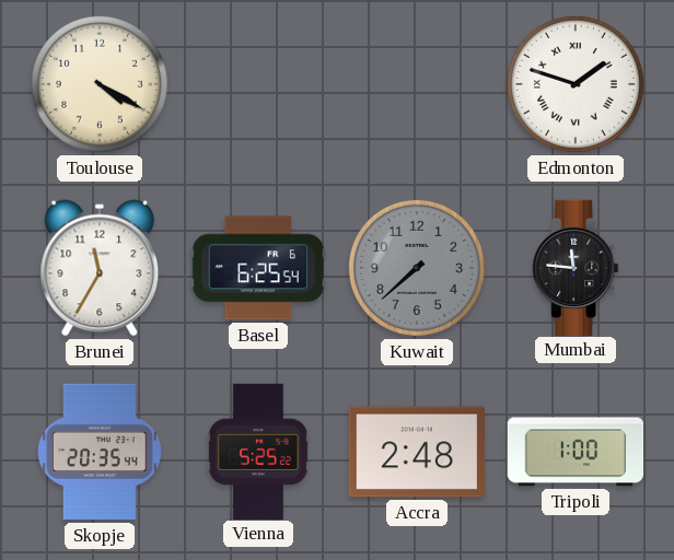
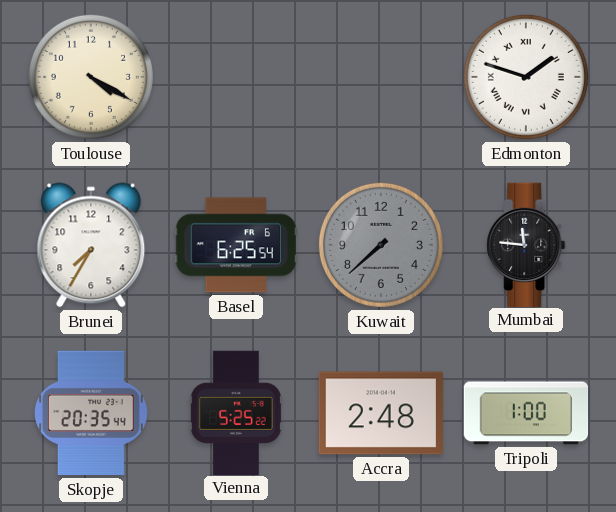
Brunei: 11:35 -> 7:35 (91, 245)
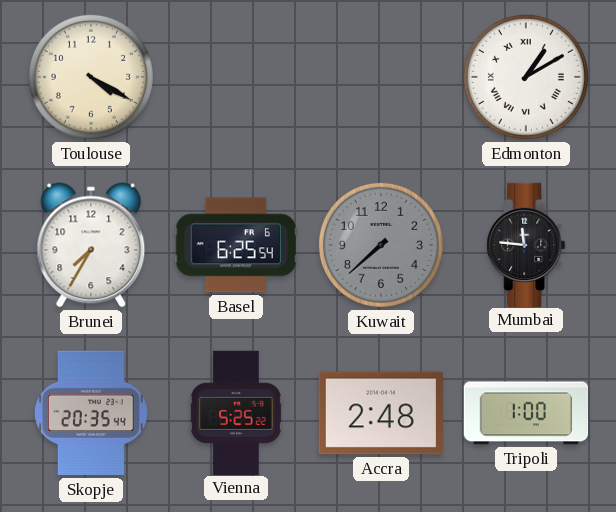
Edmonton: 1:48 -> 1:10 (526, 77)
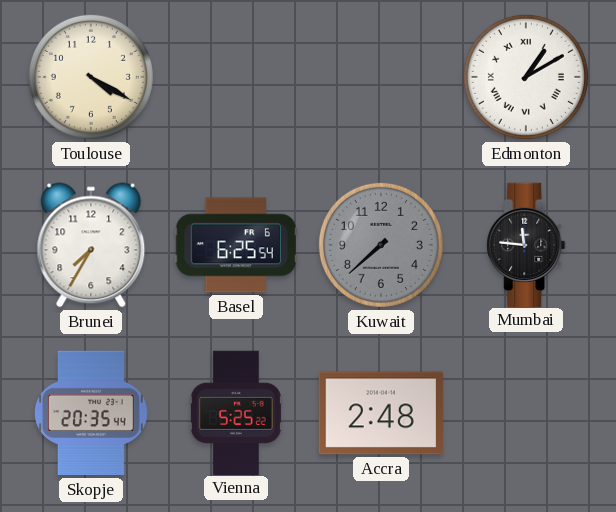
Tripoli: 1:00 -> none (526, 413)
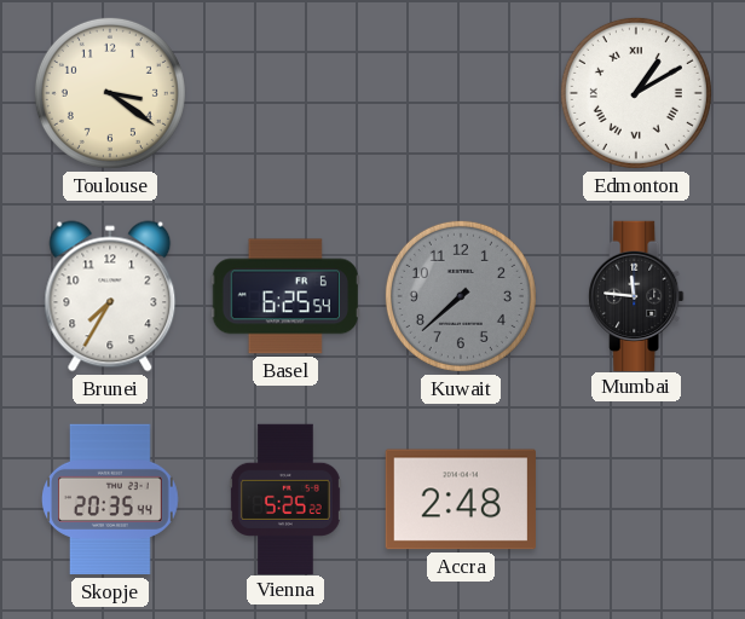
Toulouse: 4:20 -> 3:21 (110, 93)
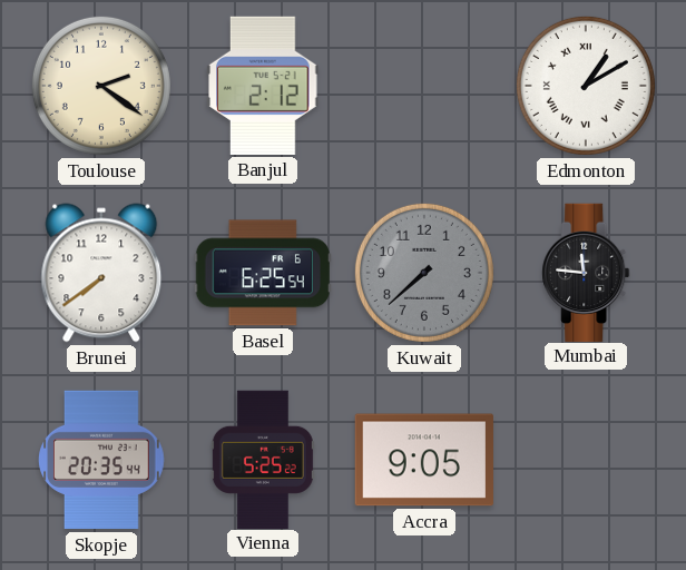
Toulouse: 3:21 -> 2:21 (101, 86)
Banjul: none -> 2:12 (264, 86)
Brunei: 7:35 -> 7:39 (101, 273)
Accra: 2:48 -> 9:05 (423, 460)
